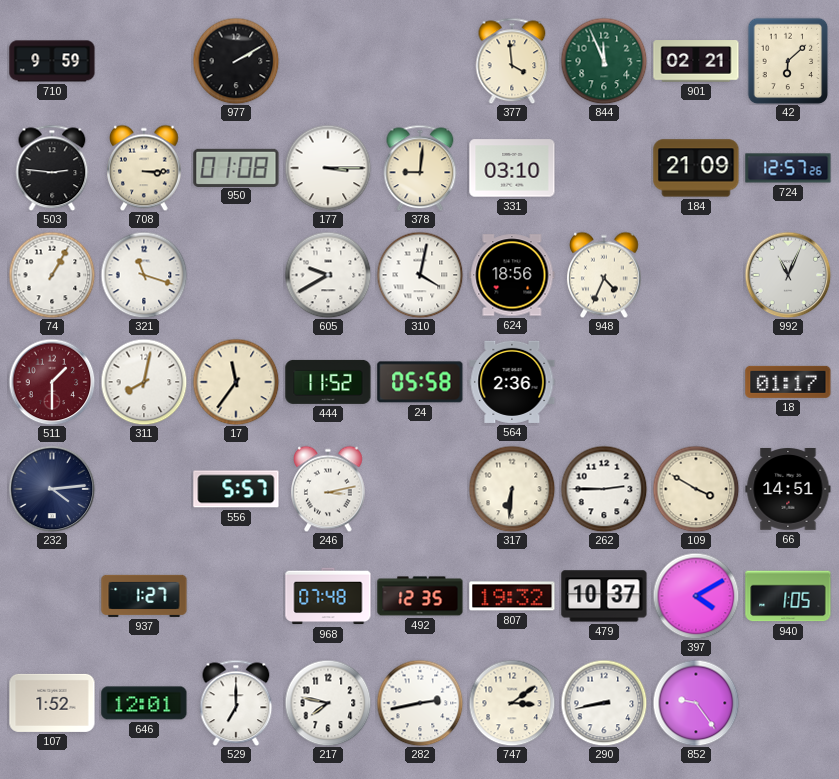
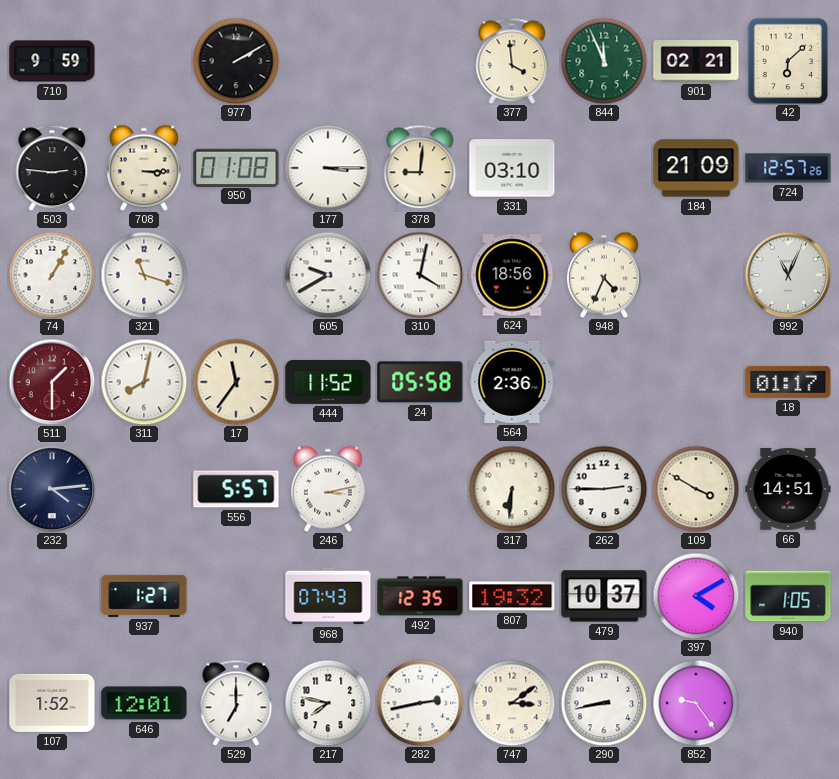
968: 07:48 -> 07:43 (328, 596)
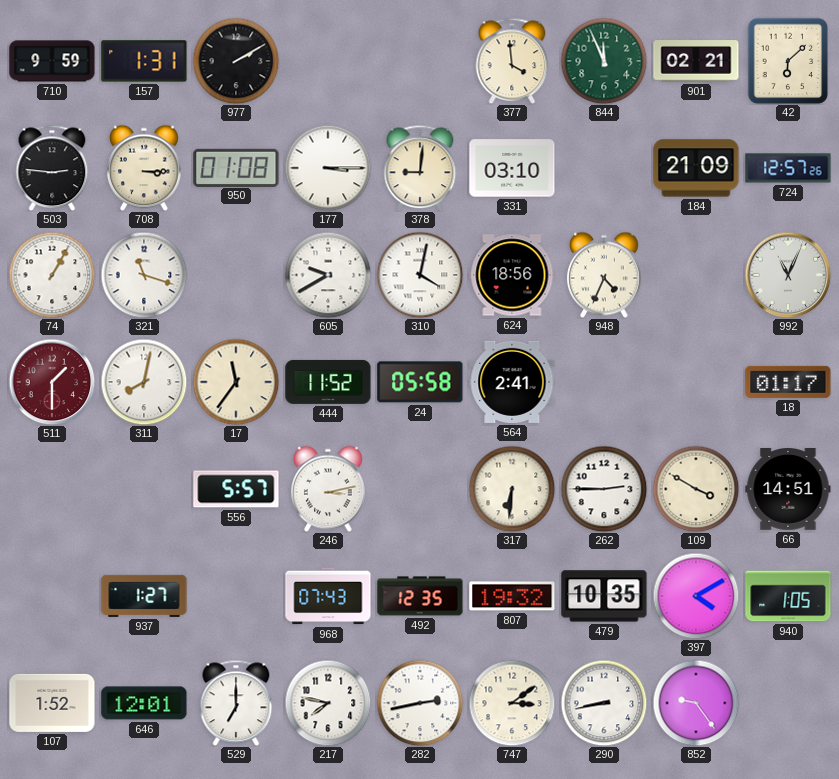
157: none -> 1:31 (144, 61)
564: 2:36 -> 2:41 (512, 382)
232: 4:14 -> none (52, 489)
479: 10:37 -> 10:35 (604, 596)
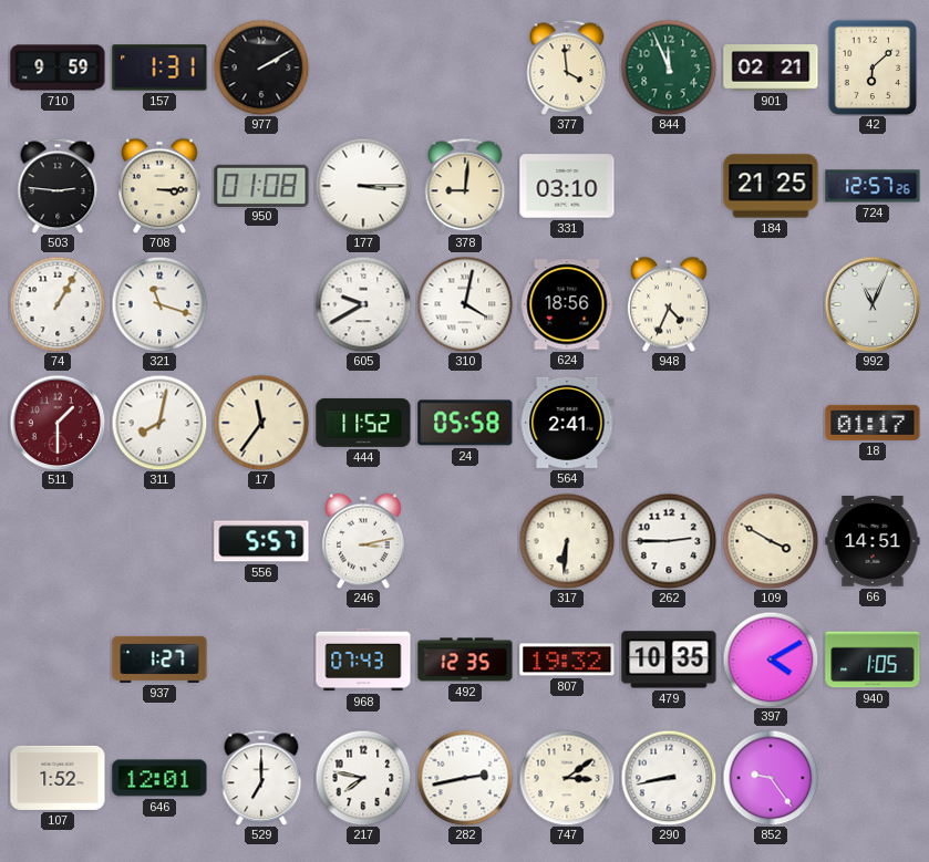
184: 21:09 -> 21:25 (771, 186)
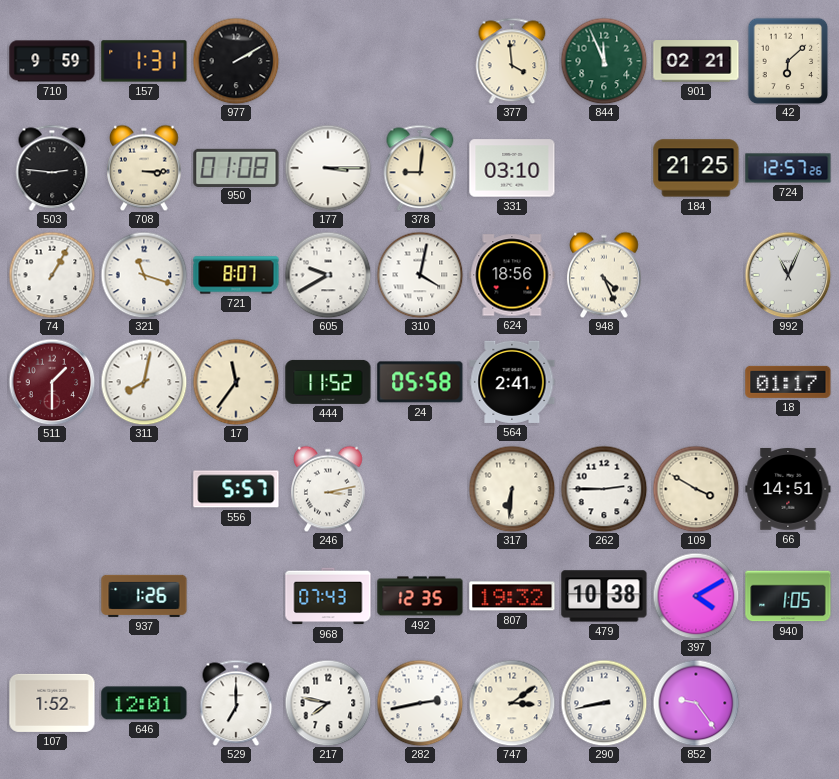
721: none -> 8:07 (236, 275)
948: 4:34 -> 4:26 (605, 275)
937: 1:27 -> 1:26 (144, 596)
479: 10:35 -> 10:38 (604, 596)
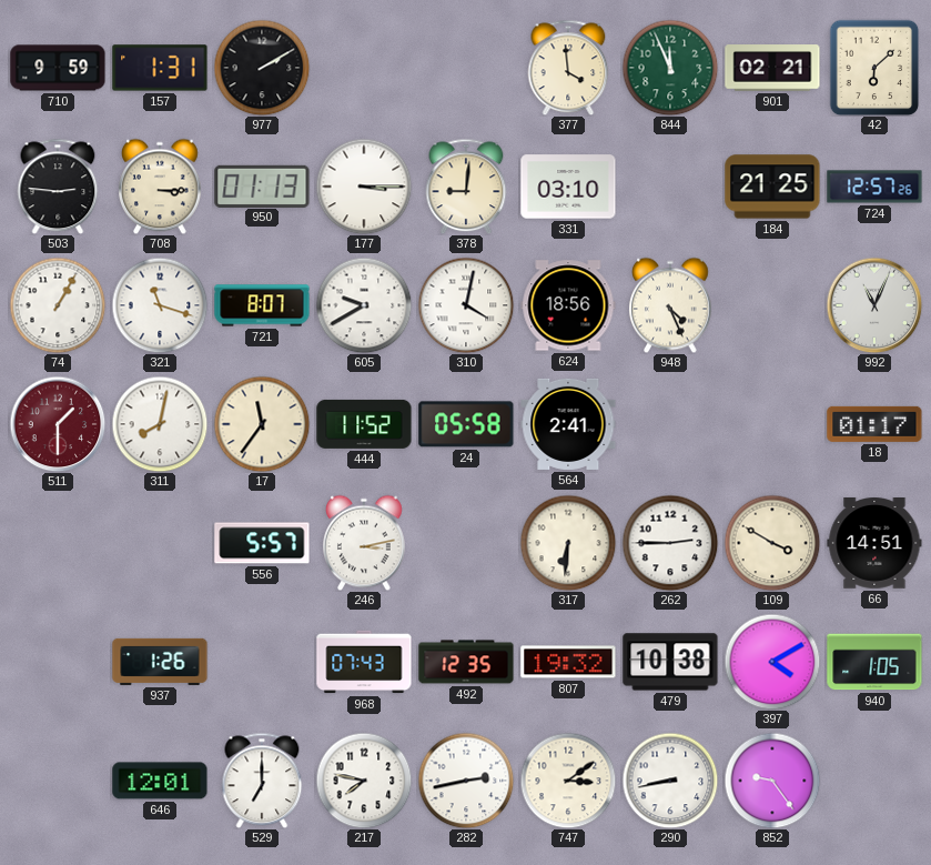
950: 01:08 -> 01:13 (262, 185)
107: 1:52 -> none (52, 703)
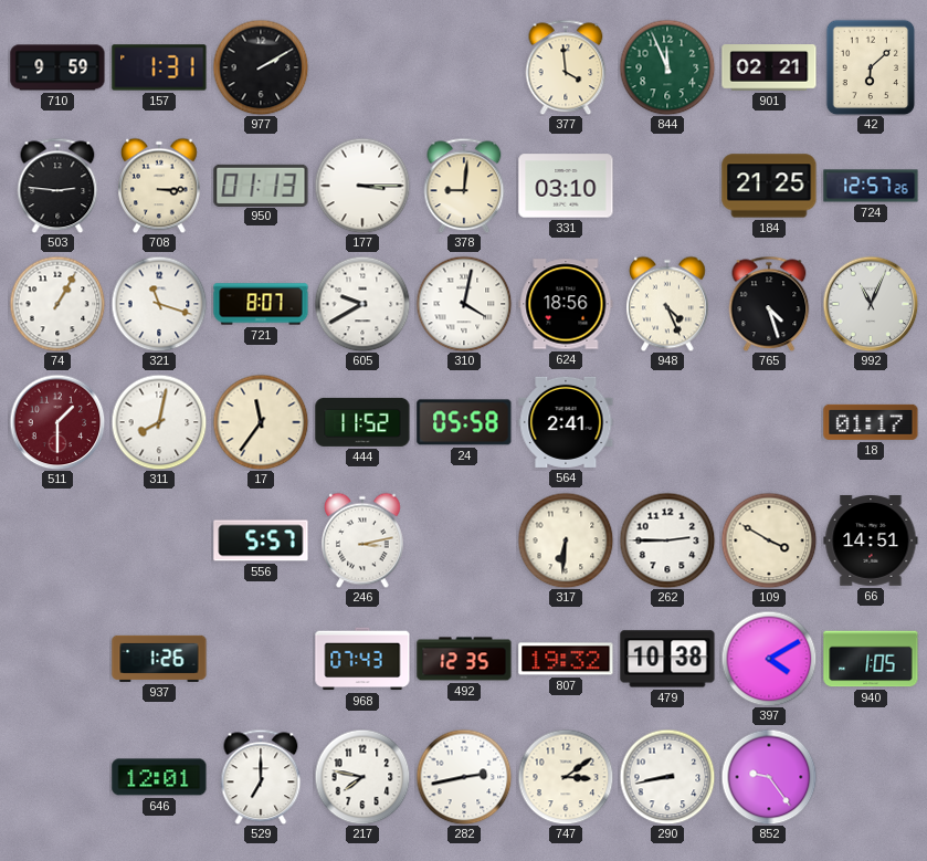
765: none -> 4:27 (769, 304)
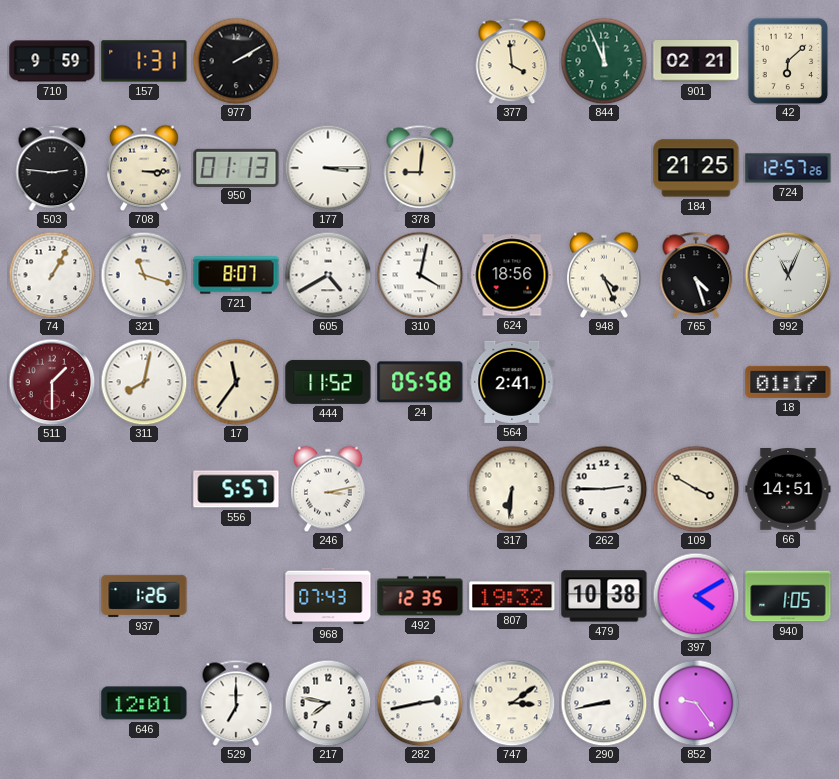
331: 03:10 -> none (566, 186)
605: 9:40 -> 4:40 (328, 275)
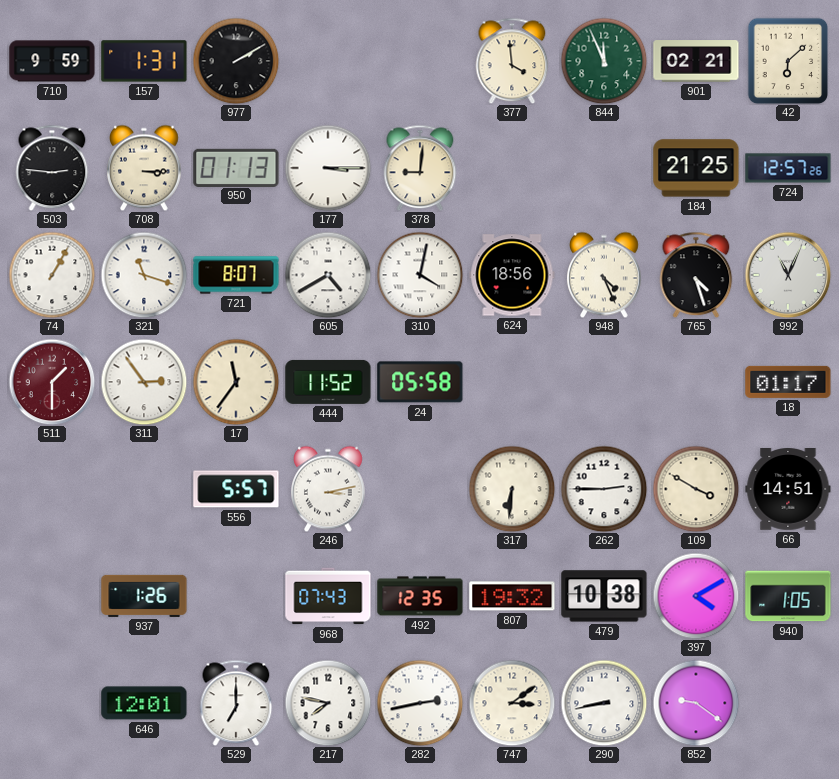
311: 8:02 -> 2:54 (144, 382)
564: 2:41 -> none (512, 382)
852: 9:24 -> 9:21 (696, 703)
